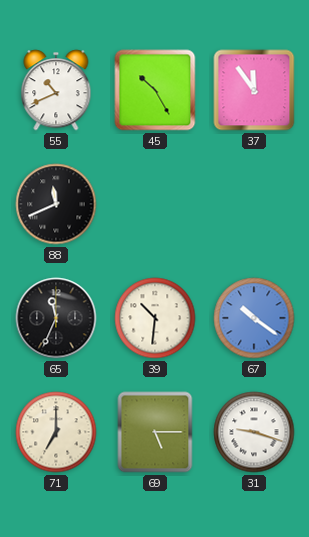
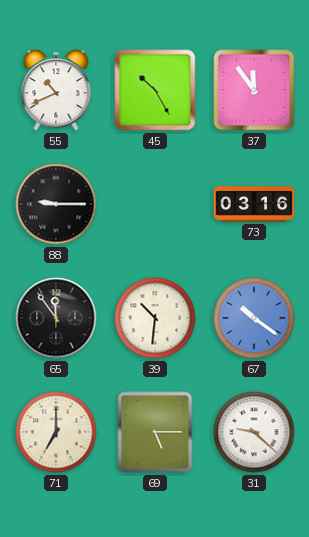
88: 11:41 -> 9:15 (56, 204)
73: none -> 03:16 (254, 204)
65: 11:34 -> 11:54 (56, 318)
31: 9:18 -> 9:22 (254, 432)
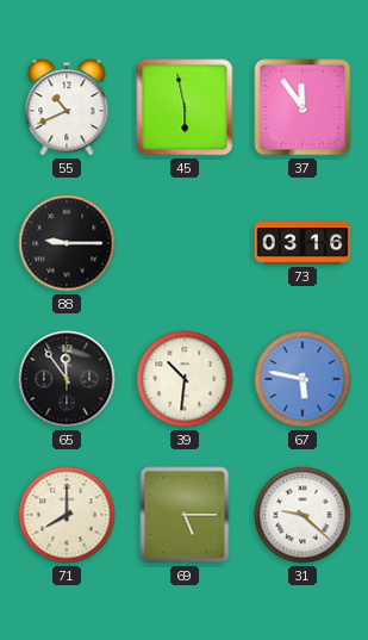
45: 10:25 -> 5:58 (185, 107)
67: 10:21 -> 5:47 (302, 379)
71: 7:00 -> 8:00 (67, 515)
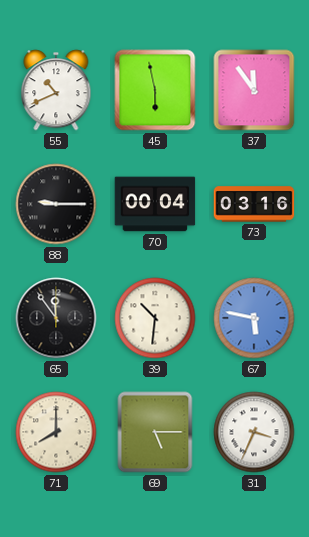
70: none -> 00:04 (155, 204)
31: 9:22 -> 3:34 (254, 432)
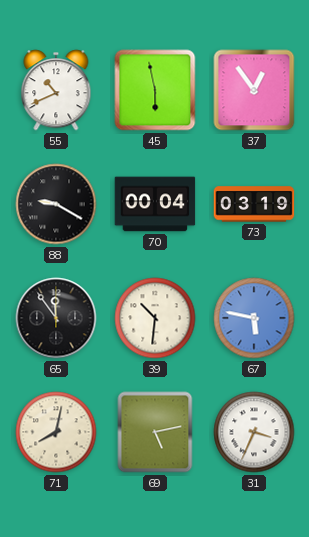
37: 11:54 -> 12:54 (254, 90)
88: 9:15 -> 9:20 (56, 204)
73: 03:16 -> 03:19 (254, 204)
71: 8:00 -> 8:02 (56, 432)
69: 5:15 -> 5:13 (155, 432)
